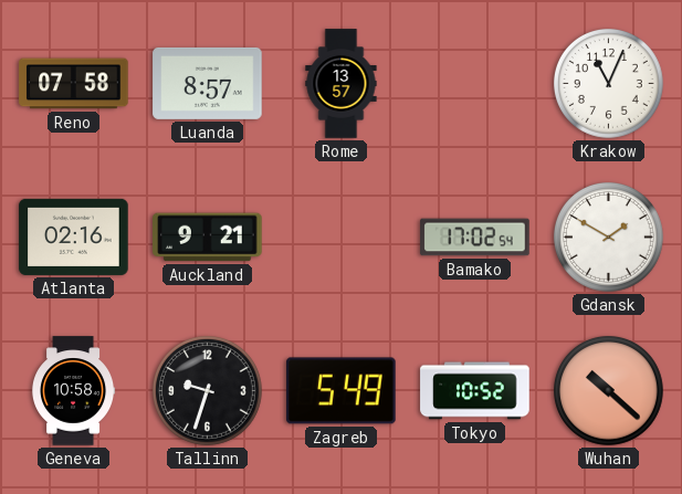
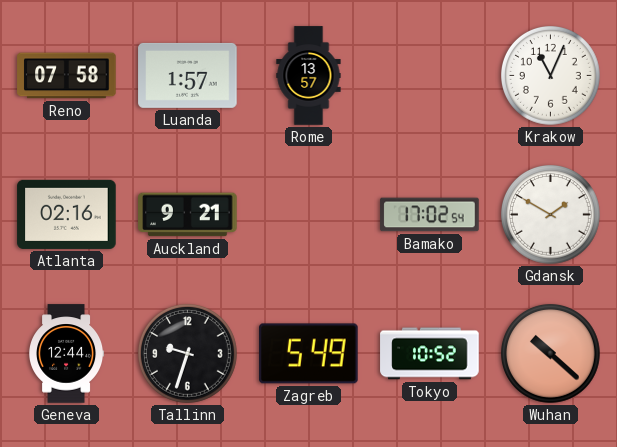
Luanda: 8:57 -> 1:57 (188, 75)
Geneva: 10:58 -> 12:44 (67, 354)
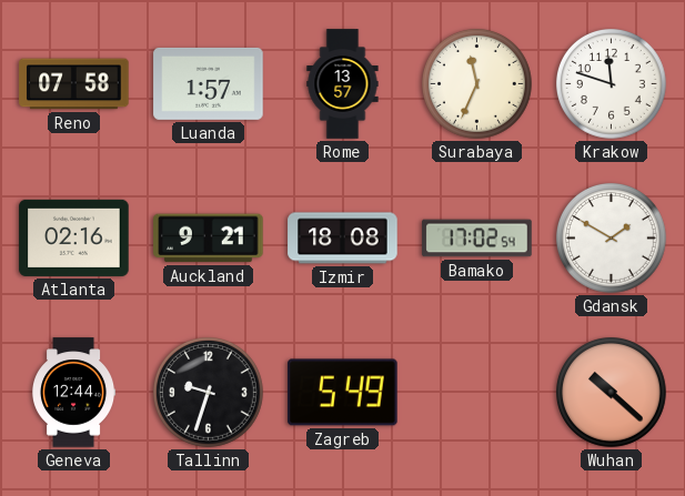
Surabaya: none -> 11:34 (477, 84)
Krakow: 11:04 -> 11:48 (612, 84)
Izmir: none -> 18:08 (343, 239)
Tokyo: 10:52 -> none (430, 354)
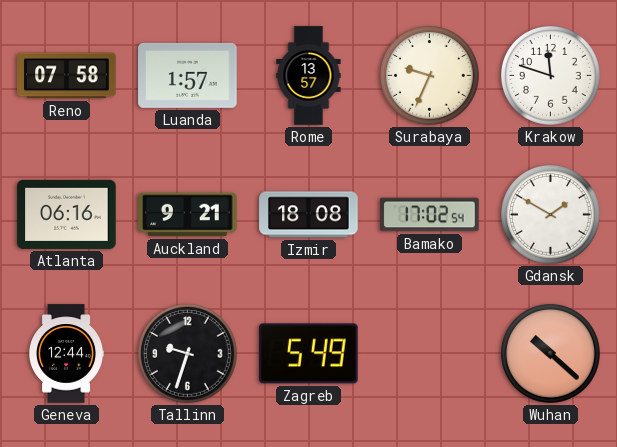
Surabaya: 11:34 -> 9:34 (430, 76)
Atlanta: 02:16 -> 06:16 (67, 214)
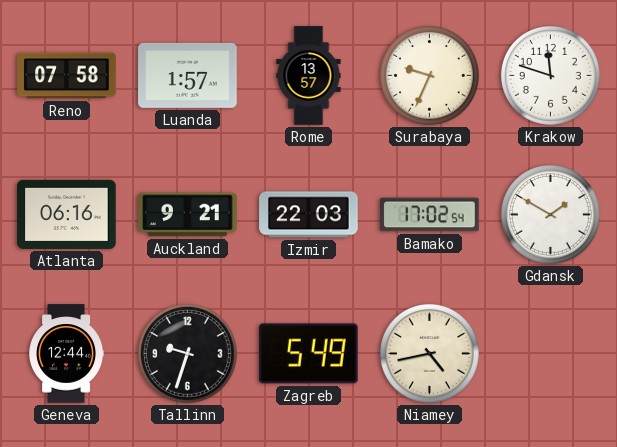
Izmir: 18:08 -> 22:03 (309, 215)
Niamey: none -> 4:43 (430, 354)
Wuhan: 10:22 -> none (551, 354)
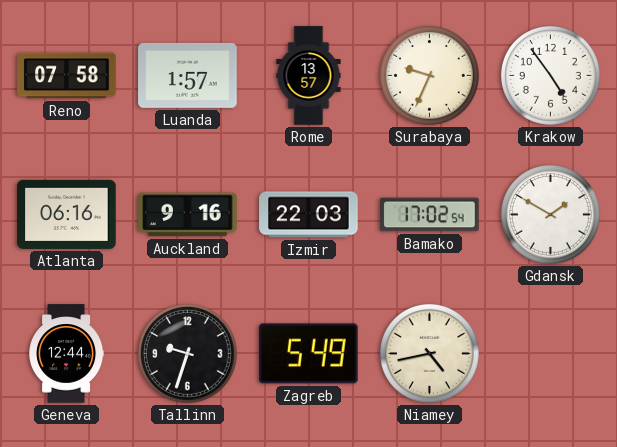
Krakow: 11:48 -> 4:54 (551, 76)
Auckland: 9:21 -> 9:16 (188, 215)
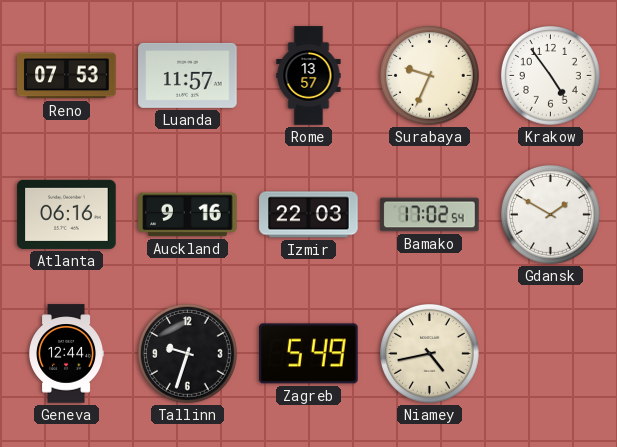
Reno: 07:58 -> 07:53 (67, 76)
Luanda: 1:57 -> 11:57 (188, 75)
